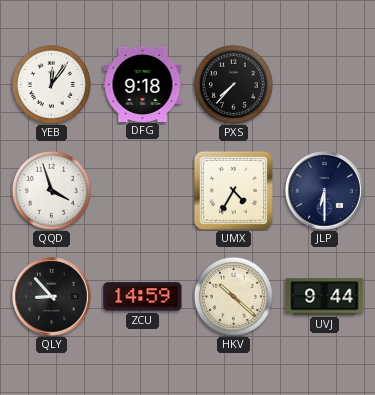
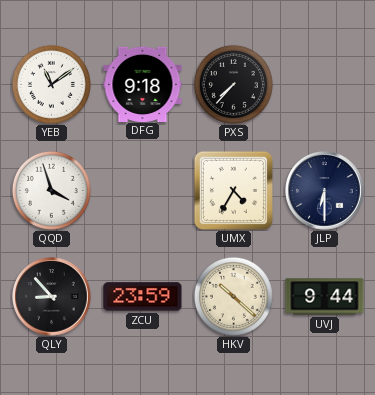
YEB: 12:06 -> 11:09 (51, 84)
ZCU: 14:59 -> 23:59 (143, 297)
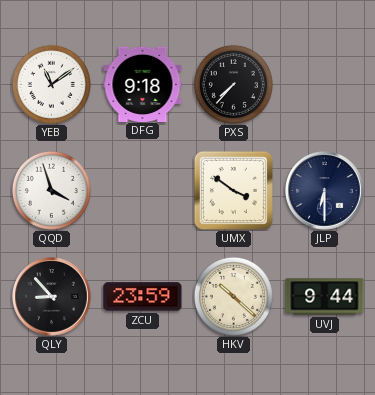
UMX: 4:35 -> 3:51 (233, 190)
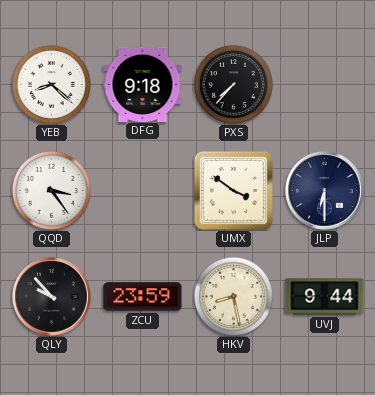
YEB: 11:09 -> 8:22 (51, 84)
QQD: 3:57 -> 3:24 (51, 190)
QLY: 8:53 -> 9:53 (52, 297)
HKV: 10:22 -> 8:28 (233, 296)
